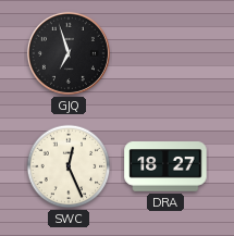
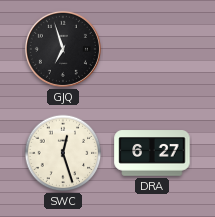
SWC: 12:26 -> 12:27 (63, 153)
DRA: 18:27 -> 6:27 (152, 153)
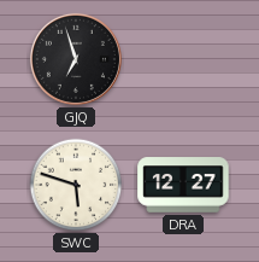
SWC: 12:27 -> 5:48 (76, 185)
DRA: 6:27 -> 12:27 (183, 185)
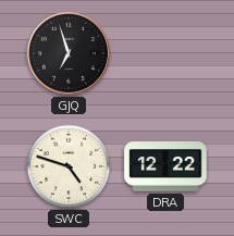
SWC: 5:48 -> 4:48 (69, 166)
DRA: 12:27 -> 12:22 (165, 166)
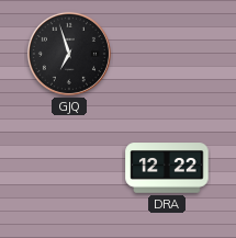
SWC: 4:48 -> none (69, 166)
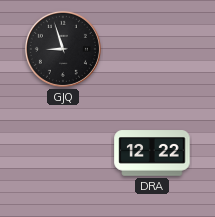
GJQ: 6:57 -> 8:57 (63, 49)
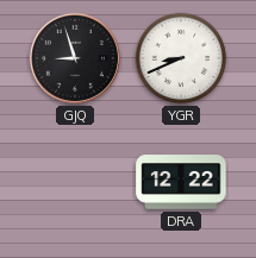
YGR: none -> 8:41 (181, 58)
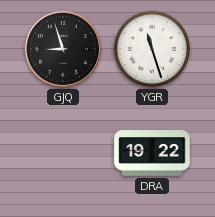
YGR: 8:41 -> 11:27 (152, 49)
DRA: 12:22 -> 19:22 (152, 153)
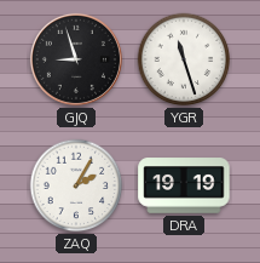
ZAQ: none -> 2:05 (76, 185)
DRA: 19:22 -> 19:19 (184, 185)
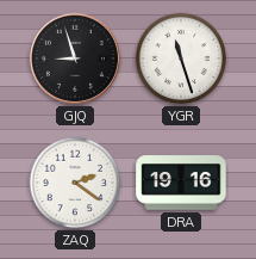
ZAQ: 2:05 -> 2:21 (75, 183)
DRA: 19:19 -> 19:16 (181, 183)
